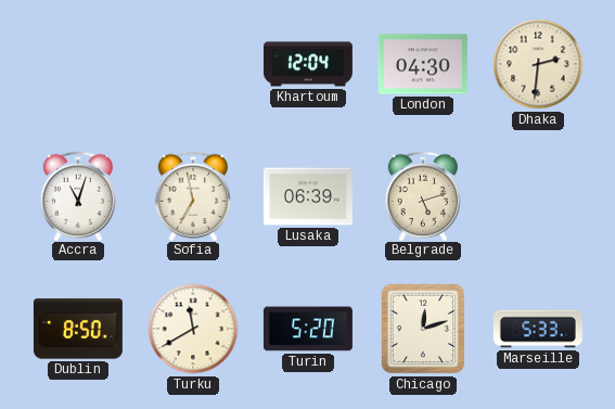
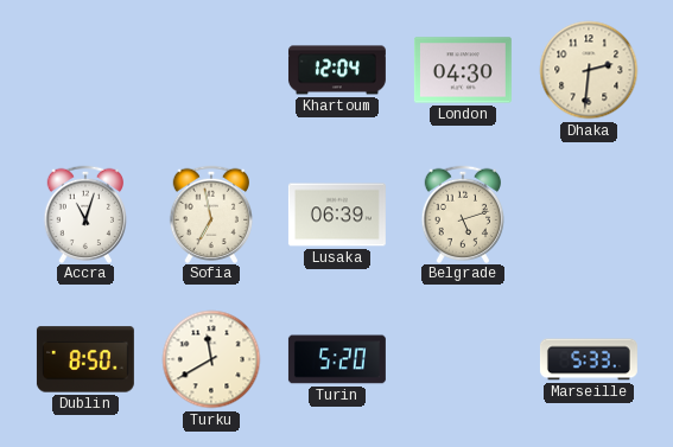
Chicago: 12:12 -> none (423, 329)
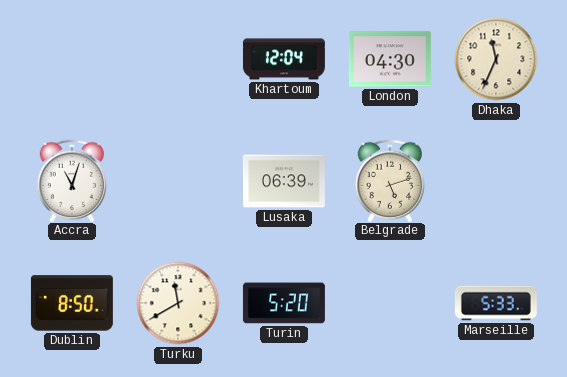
Dhaka: 2:31 -> 11:34 (496, 59)
Sofia: 6:58 -> none (210, 213)
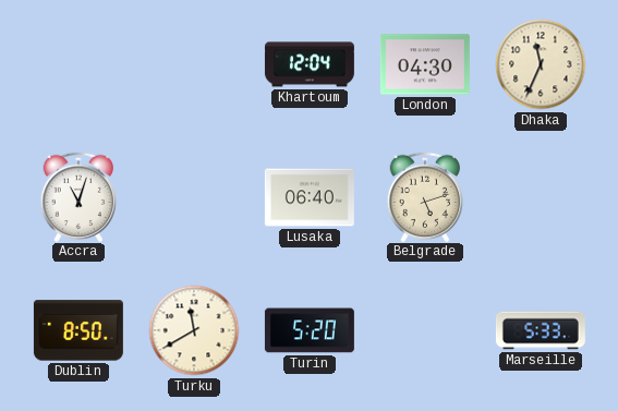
Lusaka: 06:39 -> 06:40 (310, 197)
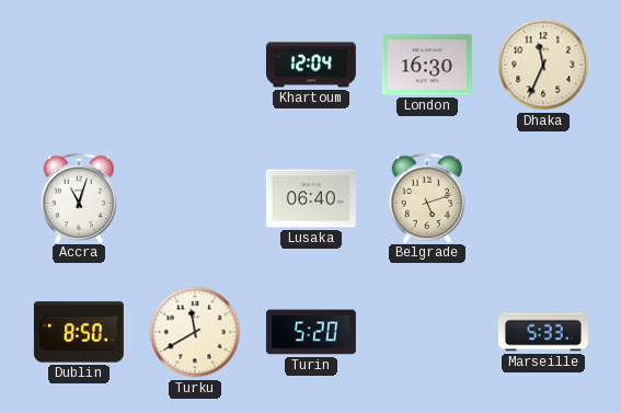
London: 04:30 -> 16:30 (427, 65)
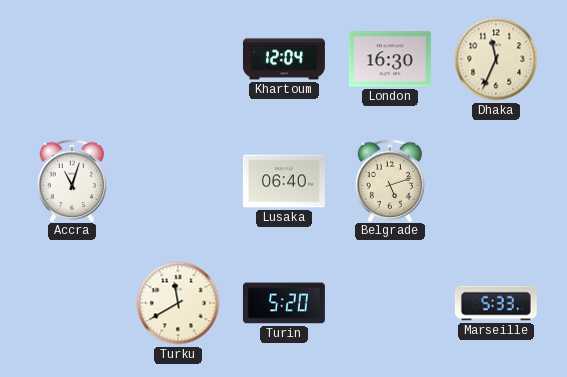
Dublin: 8:50 -> none (79, 332)
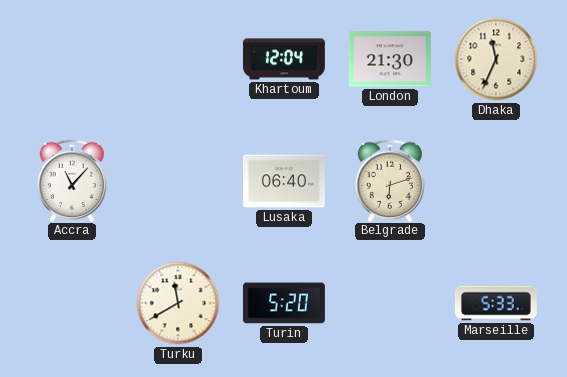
London: 16:30 -> 21:30 (390, 59)
Accra: 11:03 -> 11:07 (71, 180)
Belgrade: 5:12 -> 6:12 (389, 180)
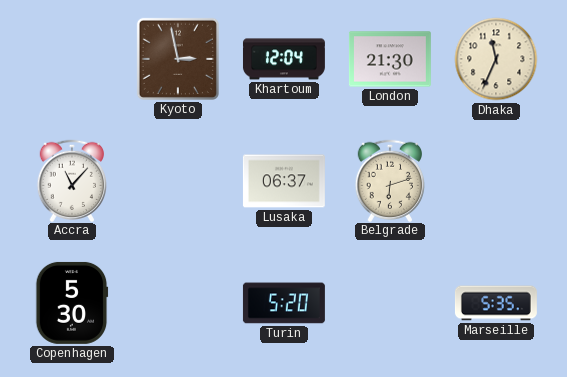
Kyoto: none -> 2:58 (178, 59)
Lusaka: 06:40 -> 06:37 (284, 181)
Copenhagen: none -> 5:30 (72, 303)
Turku: 11:40 -> none (178, 303)
Marseille: 5:33 -> 5:35 (496, 303)
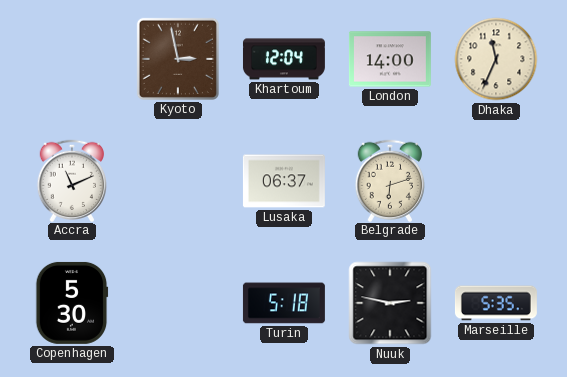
London: 21:30 -> 14:00 (390, 59)
Accra: 11:07 -> 11:11 (71, 180)
Turin: 5:20 -> 5:18 (284, 303)
Nuuk: none -> 2:47 (390, 303)
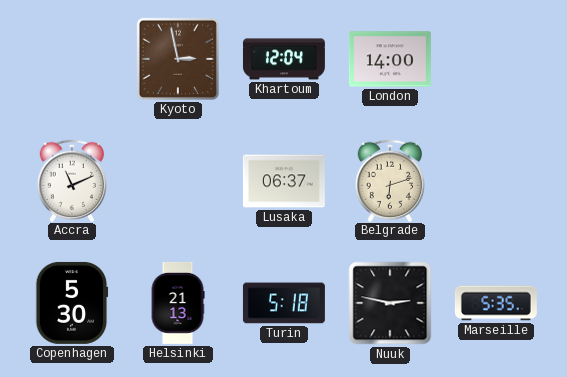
Dhaka: 11:34 -> none (496, 59)
Helsinki: none -> 21:13 (178, 303)
